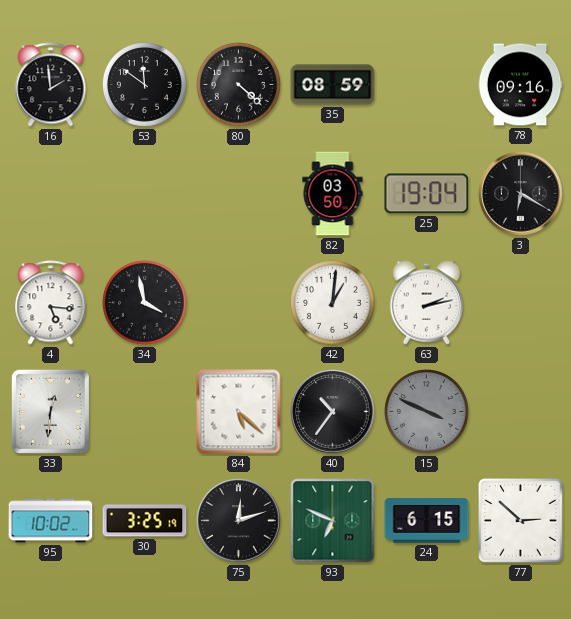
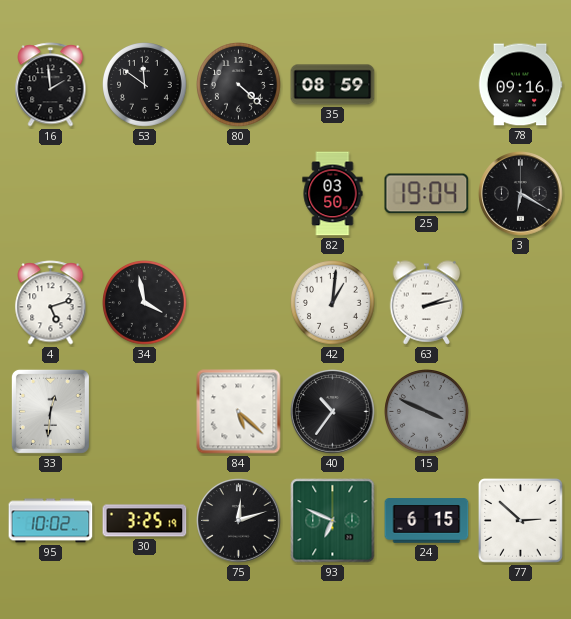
4: 5:16 -> 5:12 (51, 303)
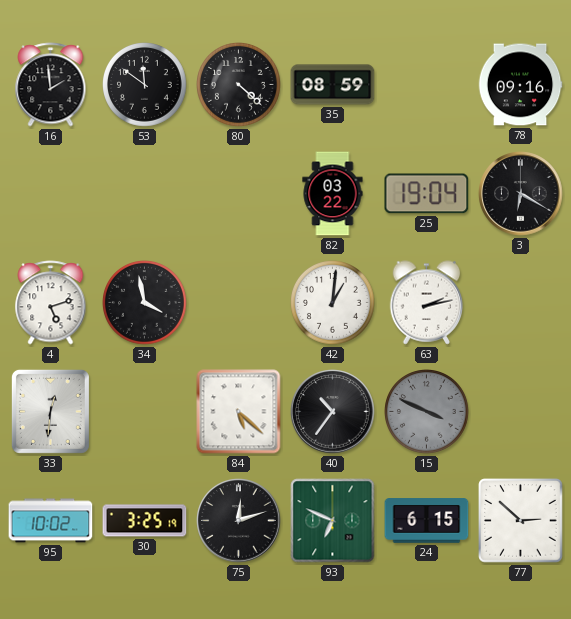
82: 03:50 -> 03:22 (333, 194)
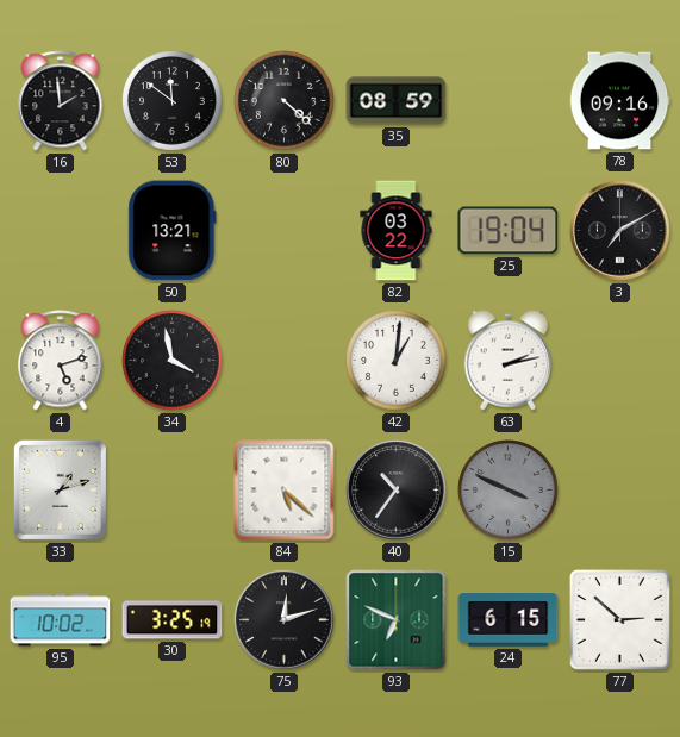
50: none -> 13:21 (173, 231)
3: 6:20 -> 7:10 (620, 231)
33: 12:31 -> 1:12 (60, 489)
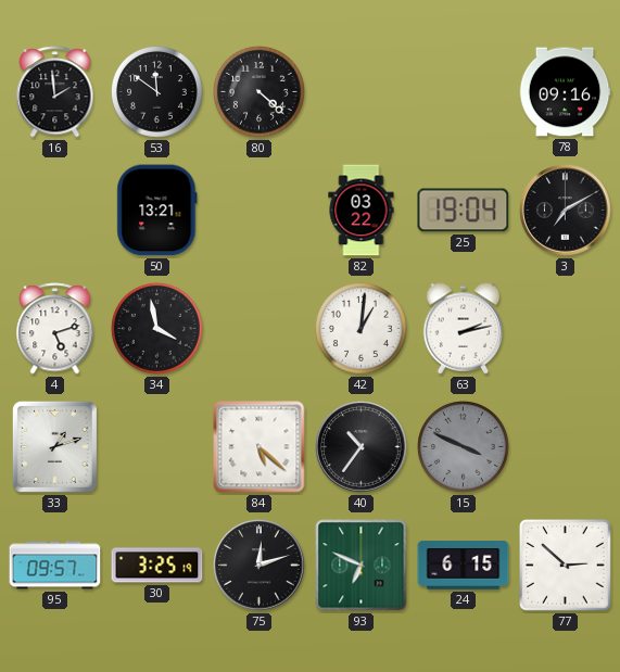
35: 08:59 -> none (397, 101)
95: 10:02 -> 09:57 (55, 566)
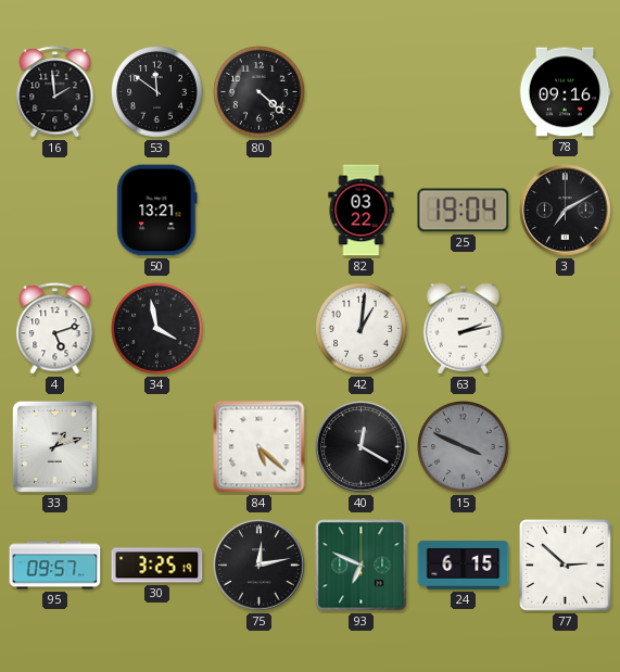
40: 10:36 -> 12:20 (362, 447)
75: 12:12 -> 12:13 (260, 566)
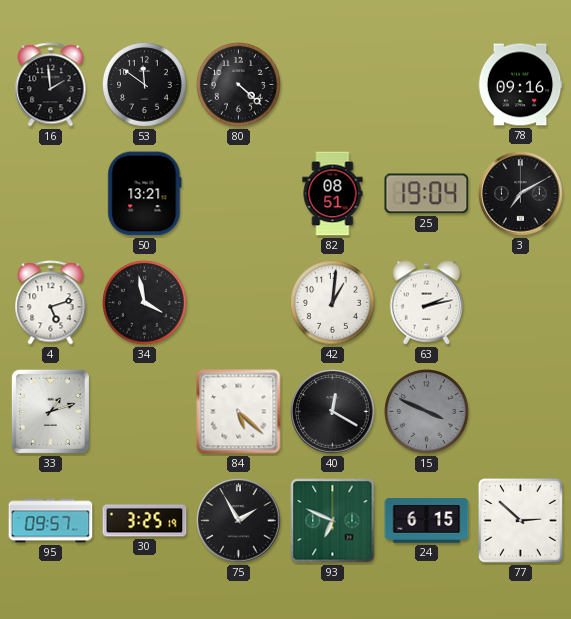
82: 03:22 -> 08:51 (333, 194)
75: 12:13 -> 1:55 (239, 521)
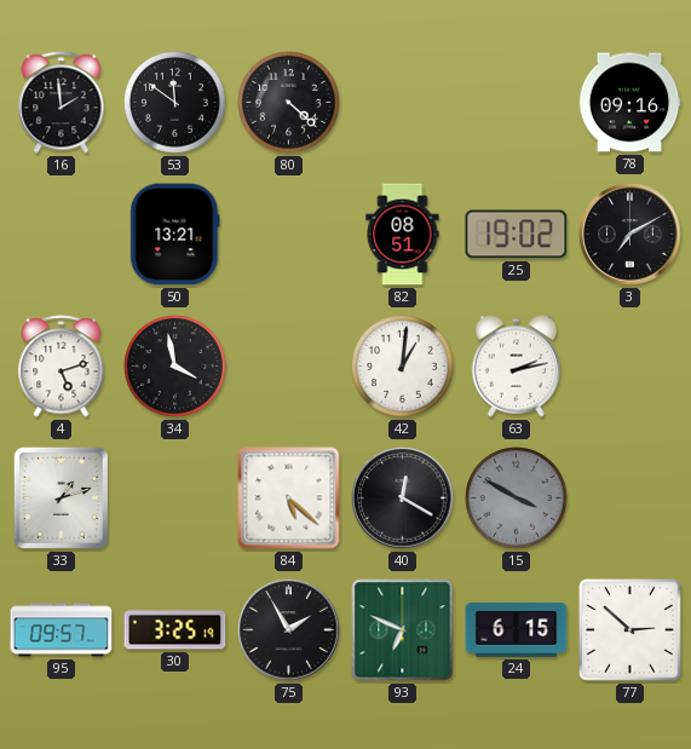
25: 19:04 -> 19:02 (517, 235)
15: 3:49 -> 3:50 (517, 499)
